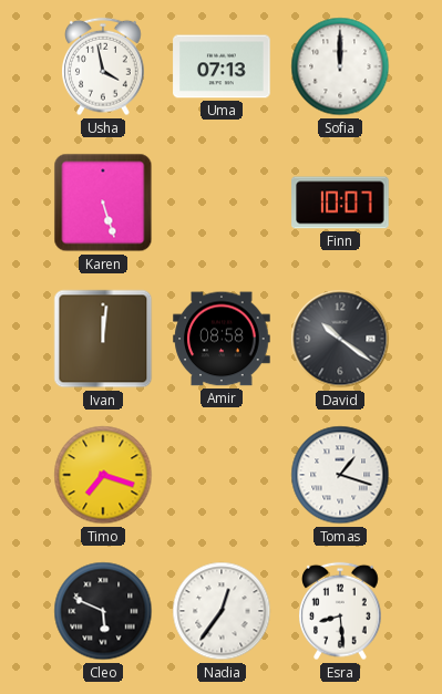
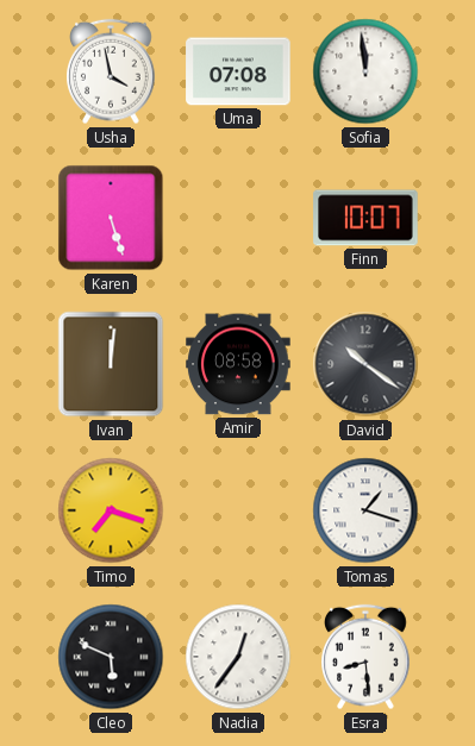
Uma: 07:13 -> 07:08 (238, 71)
Sofia: 12:00 -> 11:59 (365, 71)
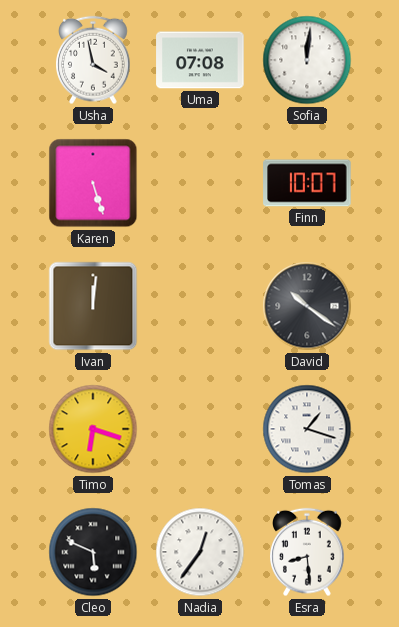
Sofia: 11:59 -> 12:01 (307, 60)
Amir: 08:58 -> none (238, 364)
Timo: 7:18 -> 6:18 (93, 429)
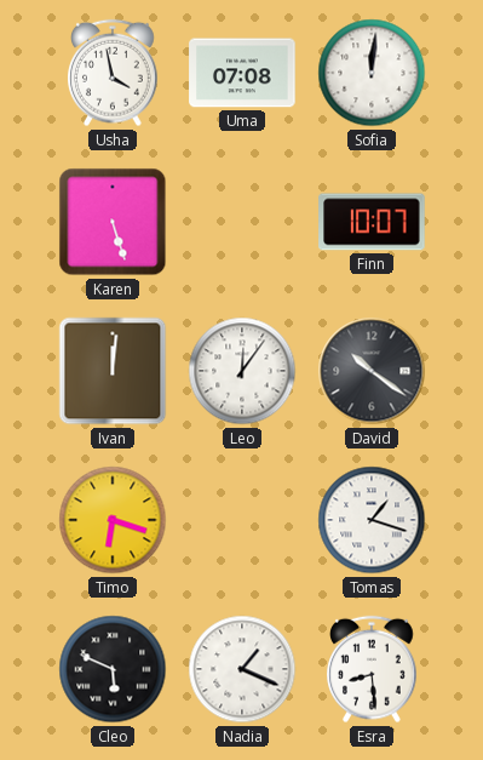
Leo: none -> 12:06 (242, 371)
Nadia: 12:36 -> 1:19 (242, 669)
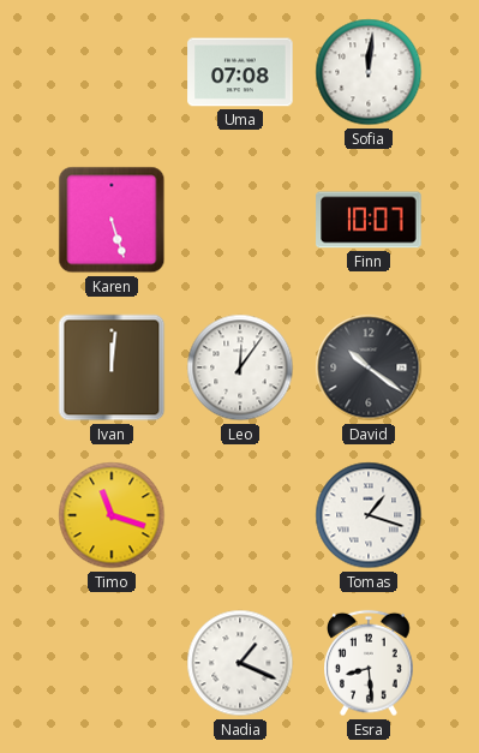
Usha: 3:58 -> none (114, 73)
Timo: 6:18 -> 11:18 (112, 515)
Cleo: 5:49 -> none (113, 669)
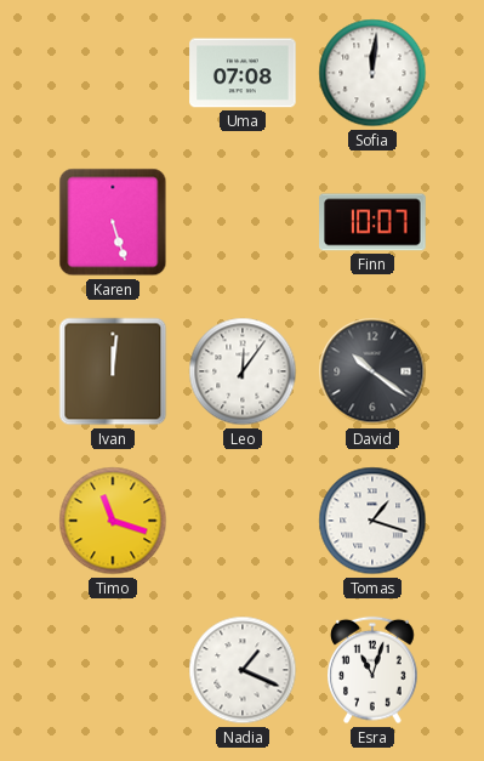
Esra: 8:29 -> 11:03 (374, 670)
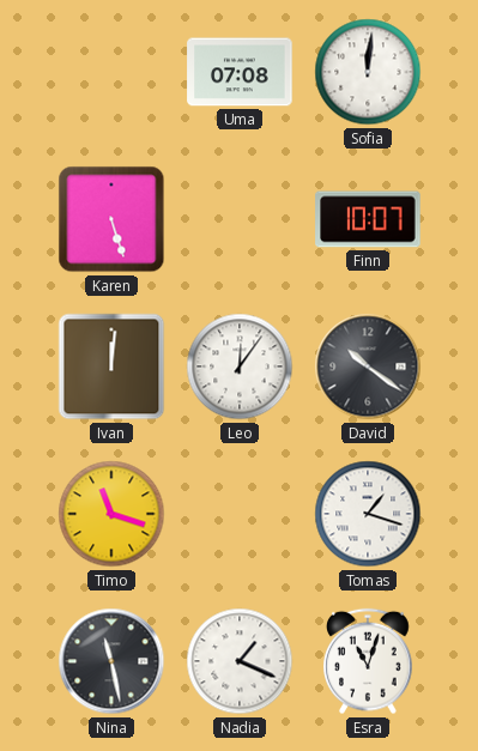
Nina: none -> 11:28 (111, 661)
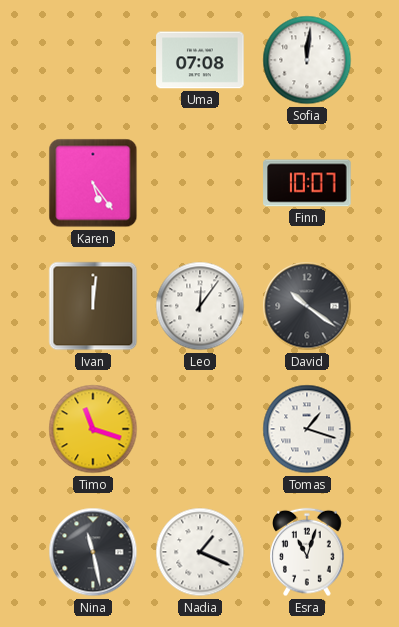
Karen: 5:27 -> 5:24 (93, 183)
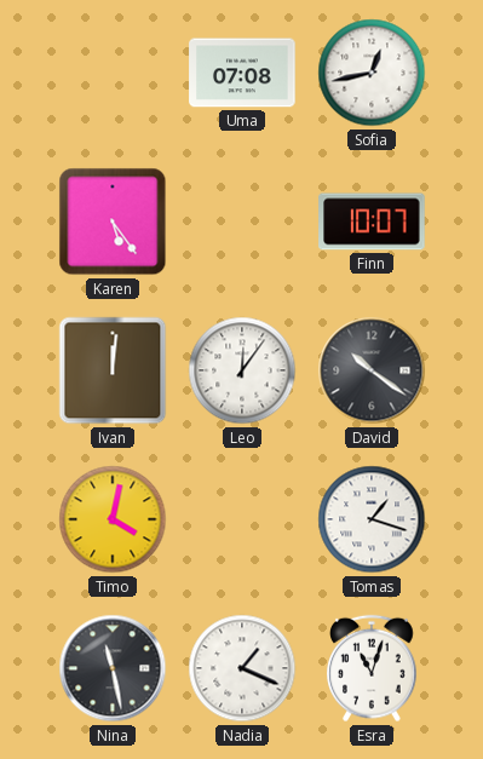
Sofia: 12:01 -> 12:43 (372, 73)
Timo: 11:18 -> 4:02 (113, 519)
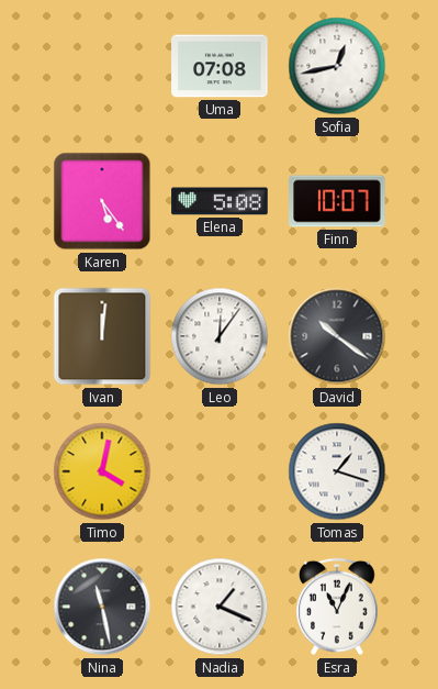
Elena: none -> 5:08 (220, 201)
Esra: 11:03 -> 11:04 (338, 607)
